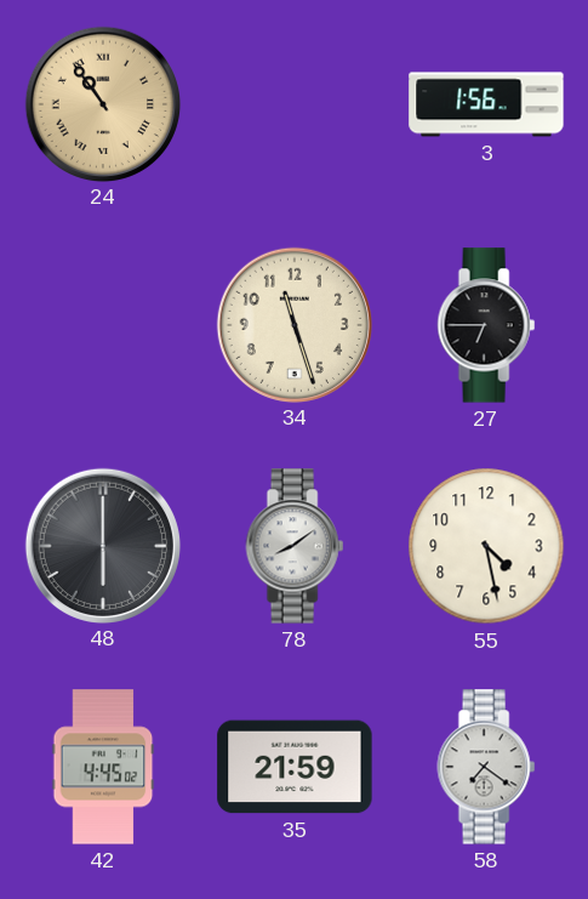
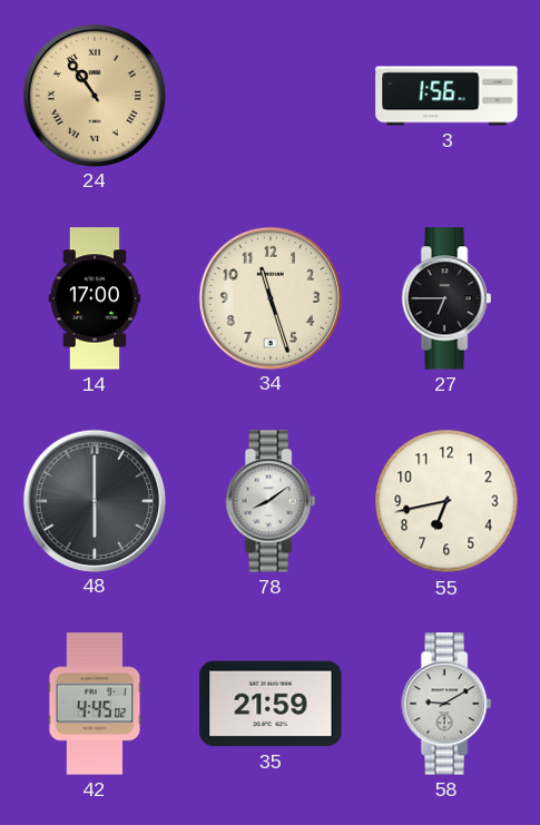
14: none -> 17:00 (95, 298)
55: 4:28 -> 6:43 (446, 501)
58: 7:21 -> 9:10 (446, 704)
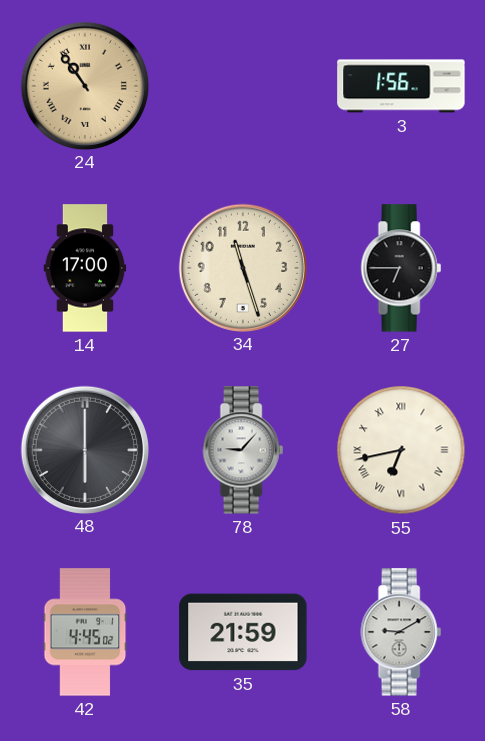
78: 8:09 -> 9:07 (243, 450)
55 numerals: Arabic -> Roman (401, 450)
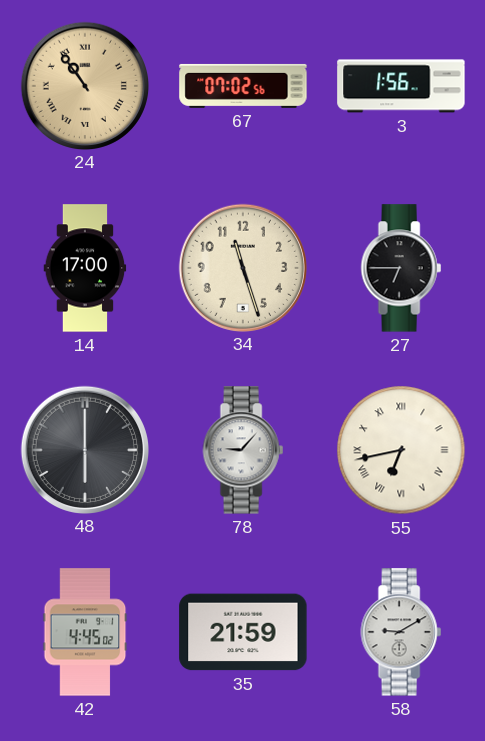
67: none -> 07:02 (243, 86)
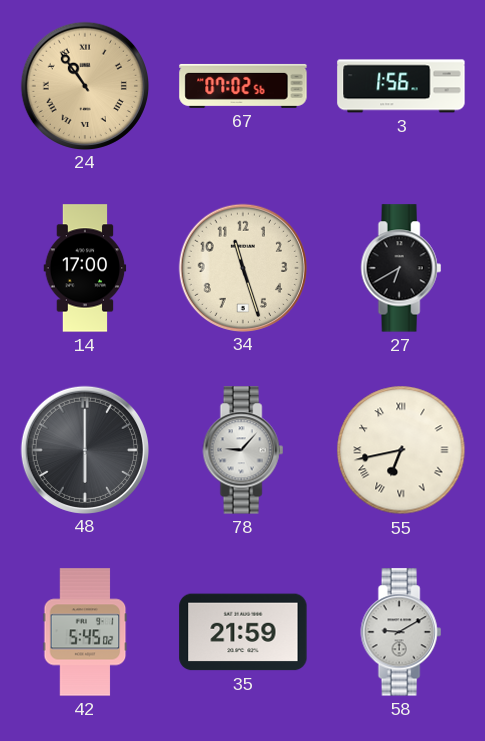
27: 6:45 -> 6:40 (401, 268)
42: 4:45 -> 5:45 (85, 632)
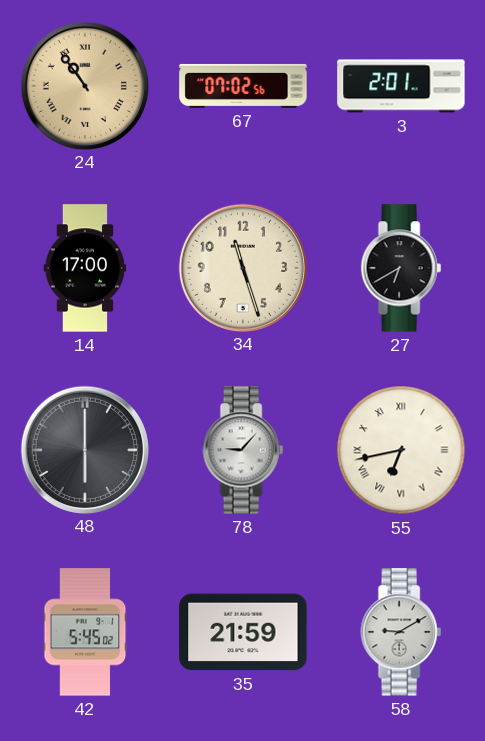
3: 1:56 -> 2:01 (401, 86)
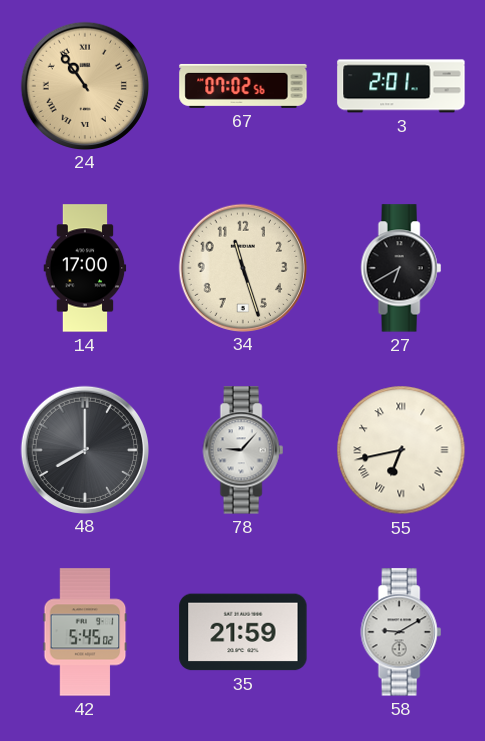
48: 6:00 -> 8:00 (84, 449)
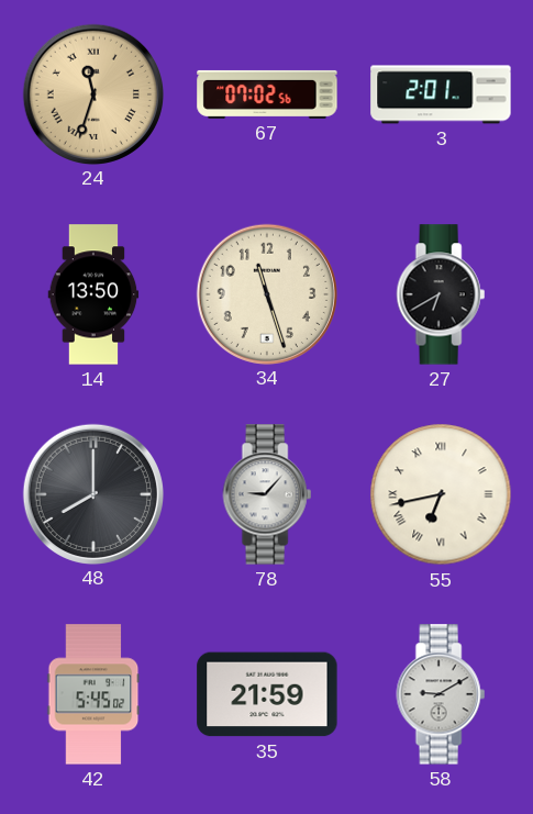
24: 10:54 -> 11:33 (92, 93)
14: 17:00 -> 13:50 (93, 294)
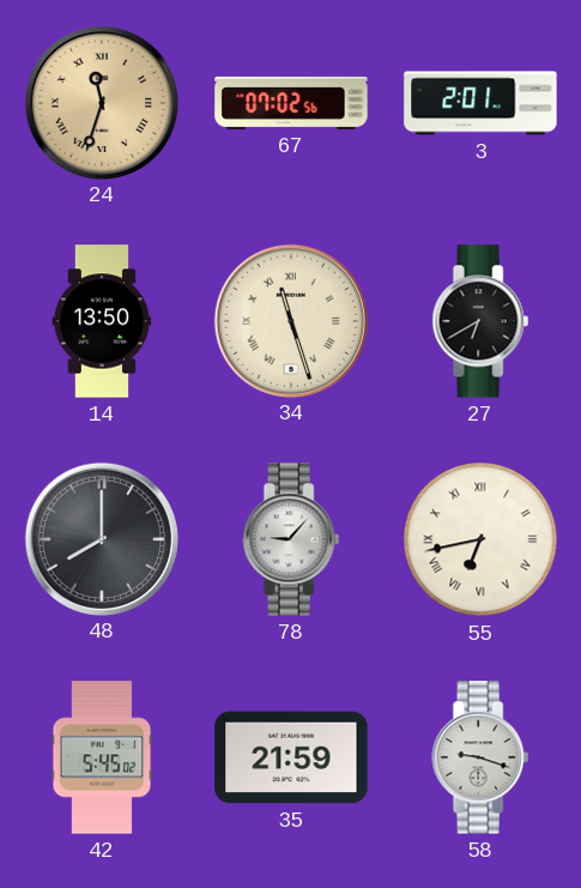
34 numerals: Arabic -> Roman (290, 320)
58: 9:10 -> 9:18 (480, 757)
